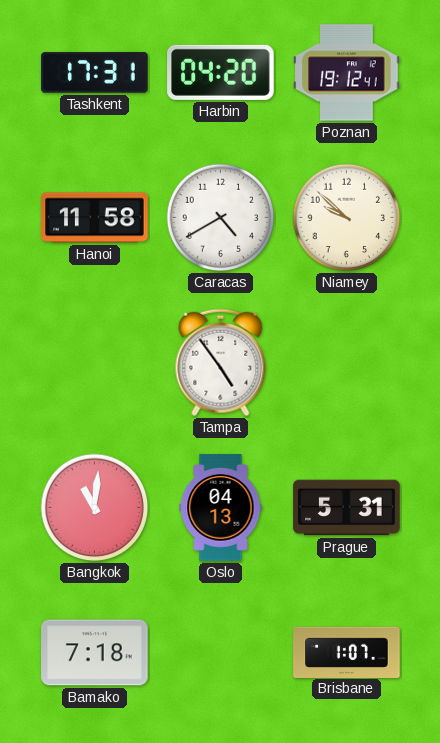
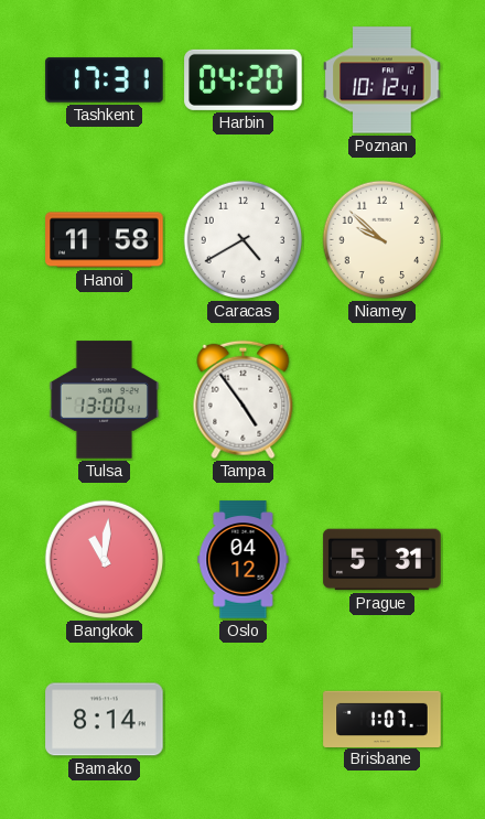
Poznan: 19:12 -> 10:12 (382, 80)
Tulsa: none -> 13:00 (104, 400)
Oslo: 04:13 -> 04:12 (244, 560)
Bamako: 7:18 -> 8:14 (105, 720)
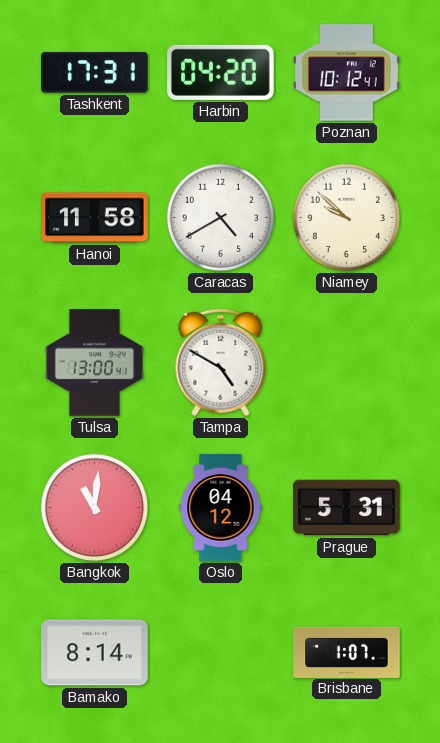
Tampa: 4:54 -> 4:50 (221, 363)
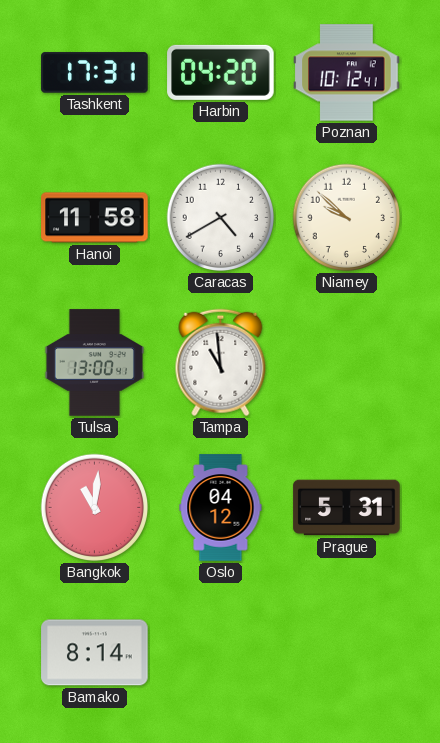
Tampa: 4:50 -> 10:59 (221, 363)
Brisbane: 1:07 -> none (347, 652)
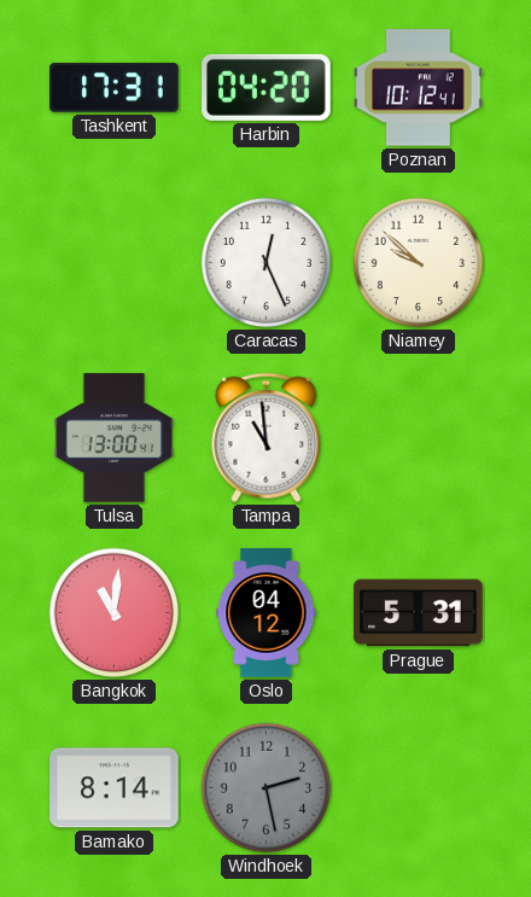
Hanoi: 11:58 -> none (95, 218)
Caracas: 4:40 -> 12:26 (267, 263)
Windhoek: none -> 2:28 (267, 788)
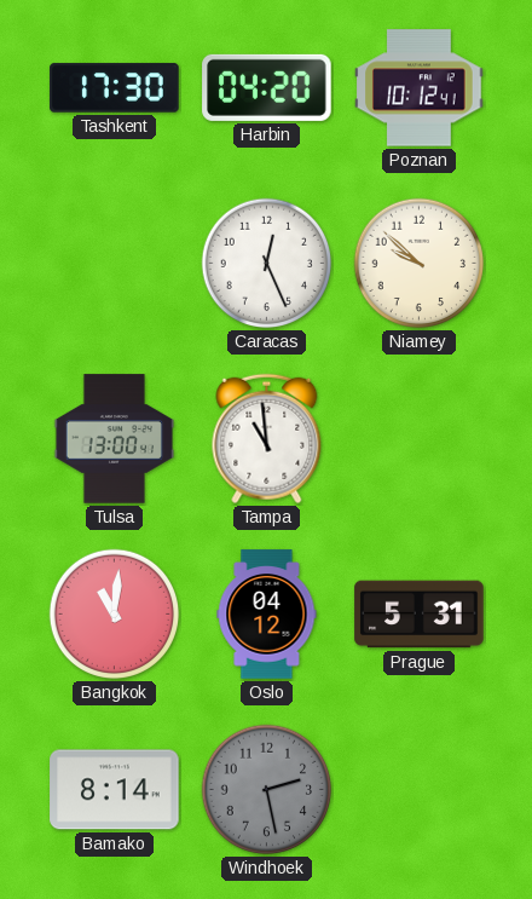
Tashkent: 17:31 -> 17:30 (115, 88)
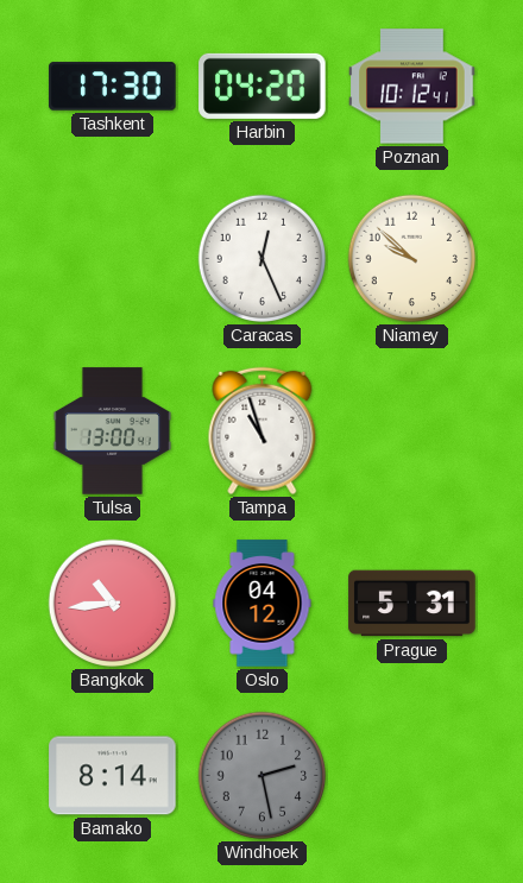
Tampa: 10:59 -> 10:57 (263, 431)
Bangkok: 11:01 -> 10:44 (113, 604)
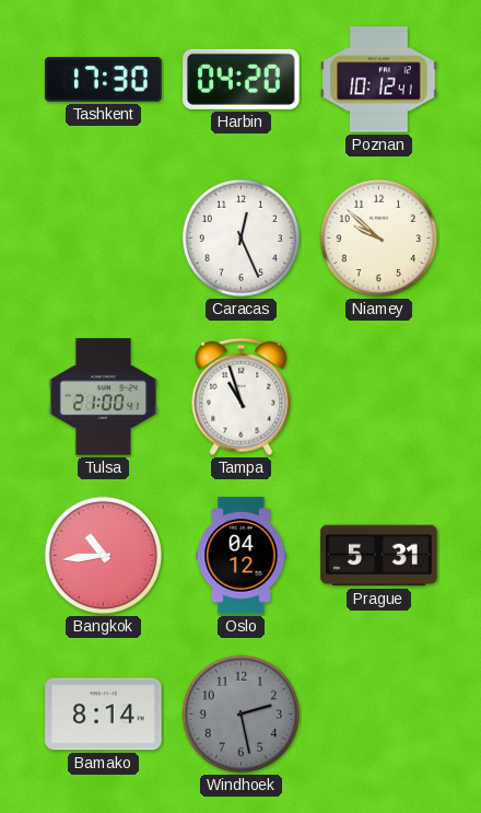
Tulsa: 13:00 -> 21:00 (103, 397)
